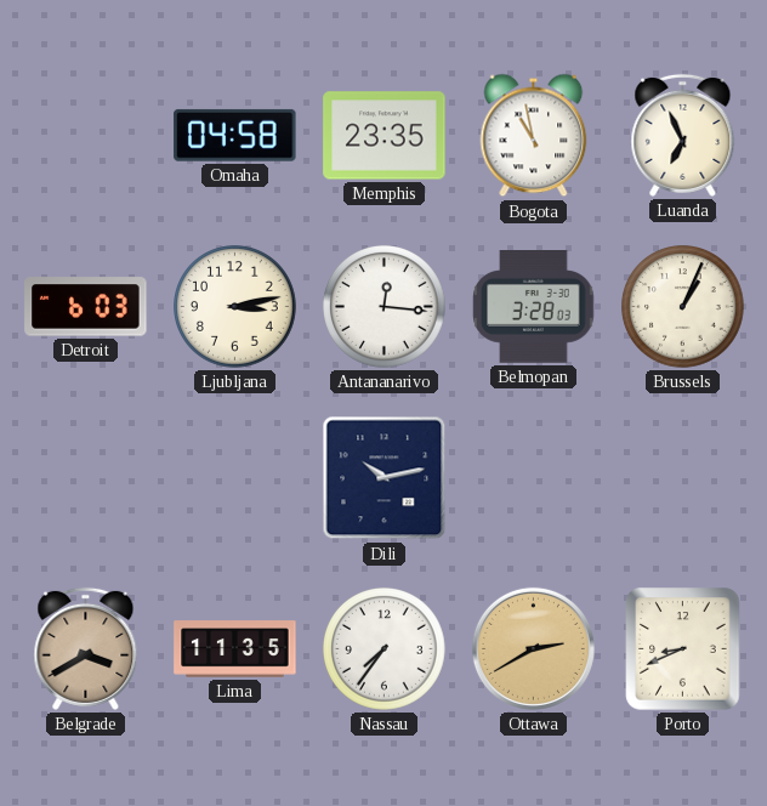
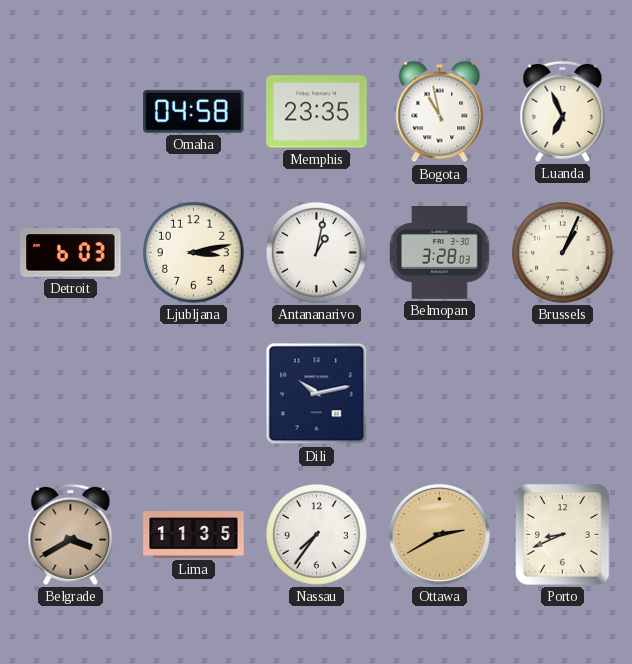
Antananarivo: 12:16 -> 1:02 (317, 253)
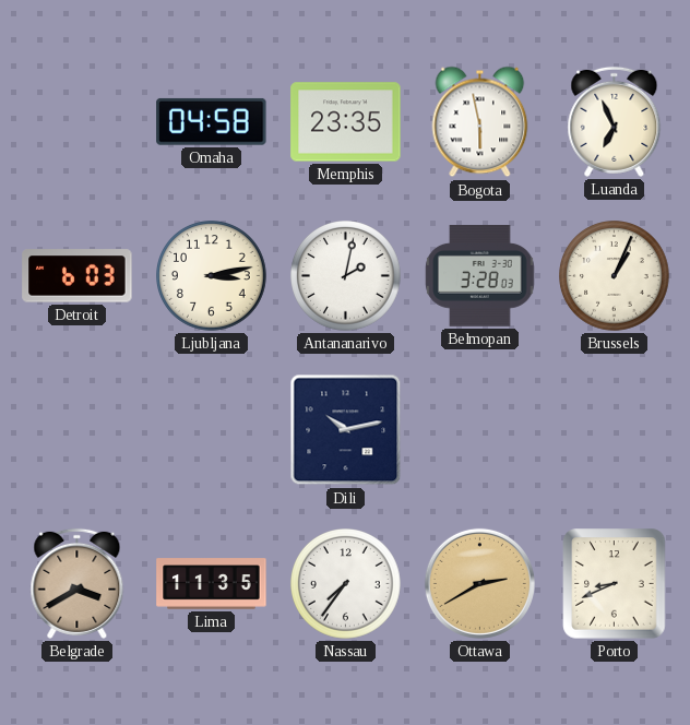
Bogota: 10:58 -> 5:58 (480, 122)
Antananarivo: 1:02 -> 2:02 (346, 276)
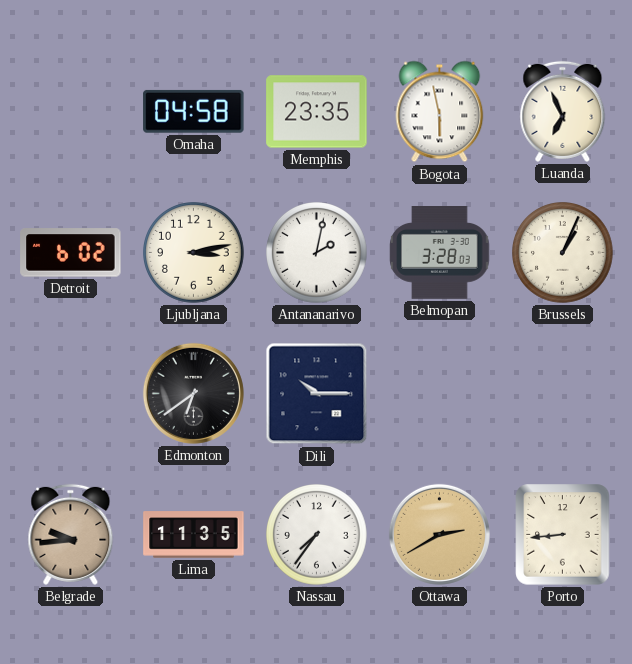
Detroit: 6:03 -> 6:02 (71, 253)
Edmonton: none -> 6:39 (193, 393)
Dili: 10:13 -> 10:15 (317, 394)
Belgrade: 3:40 -> 9:44 (71, 534)
Porto: 8:41 -> 8:44 (563, 535)
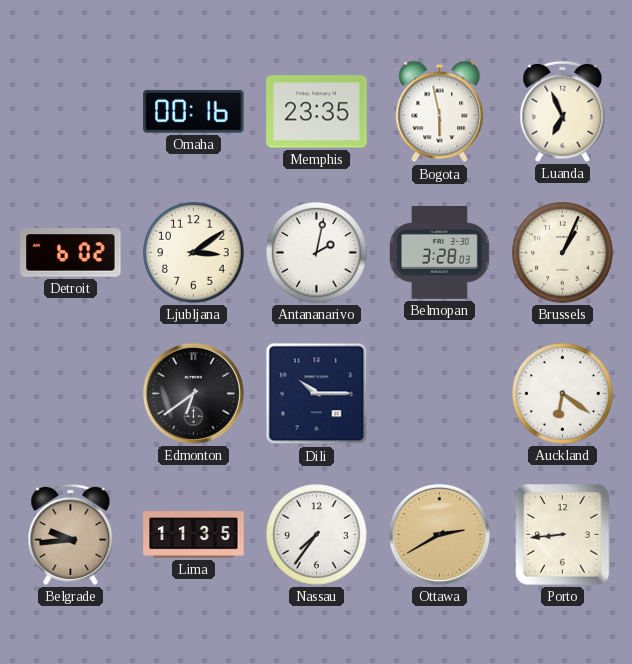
Omaha: 04:58 -> 00:16 (194, 111)
Ljubljana: 3:13 -> 3:09 (194, 253)
Auckland: none -> 6:21 (563, 394)
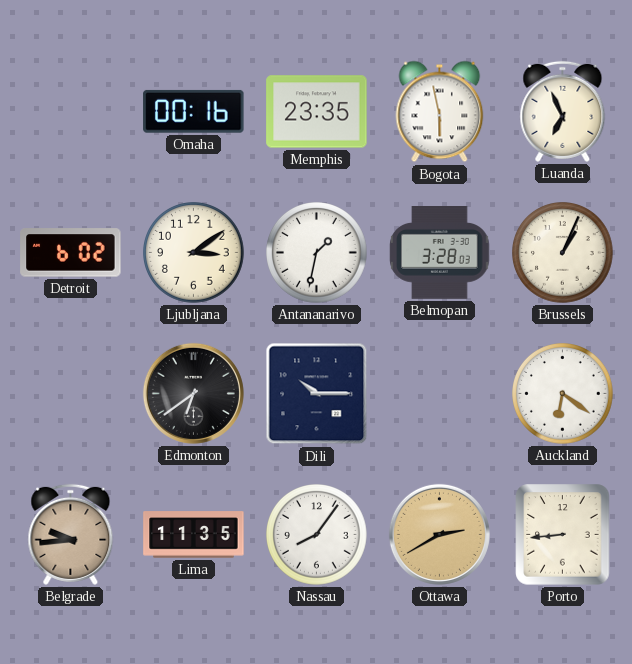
Antananarivo: 2:02 -> 1:32 (317, 253)
Nassau: 7:36 -> 8:06 (317, 535)
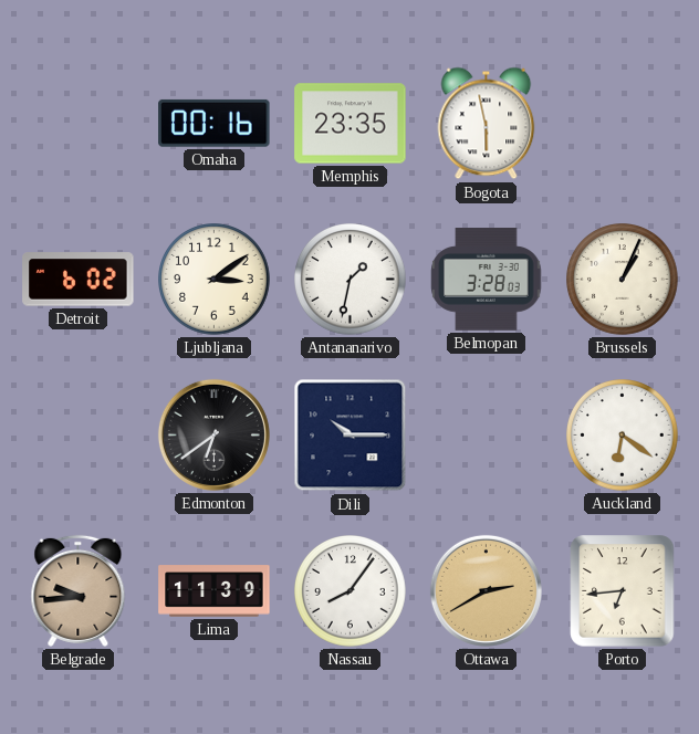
Luanda: 6:56 -> none (563, 111)
Lima: 11:35 -> 11:39 (215, 591)
Porto: 8:44 -> 6:44 (623, 591)
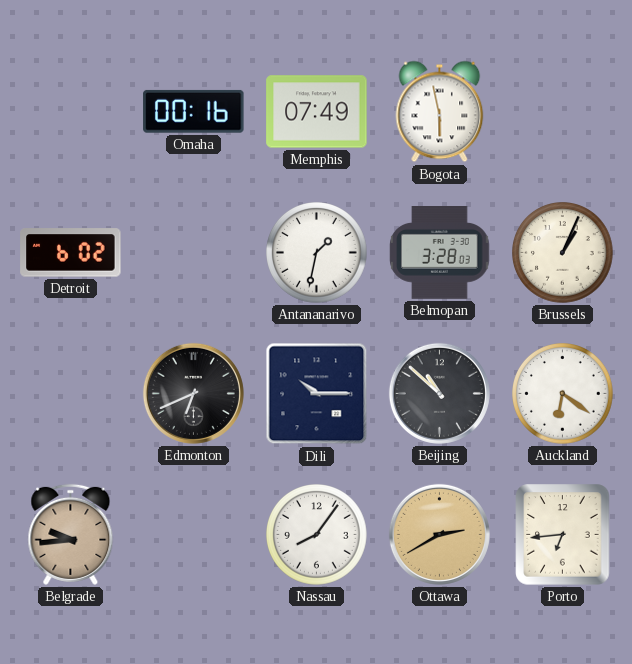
Memphis: 23:35 -> 07:49 (317, 112)
Ljubljana: 3:09 -> none (215, 280)
Edmonton: 6:39 -> 6:41 (193, 393)
Beijing: none -> 10:52 (439, 393)
Lima: 11:39 -> none (215, 591)
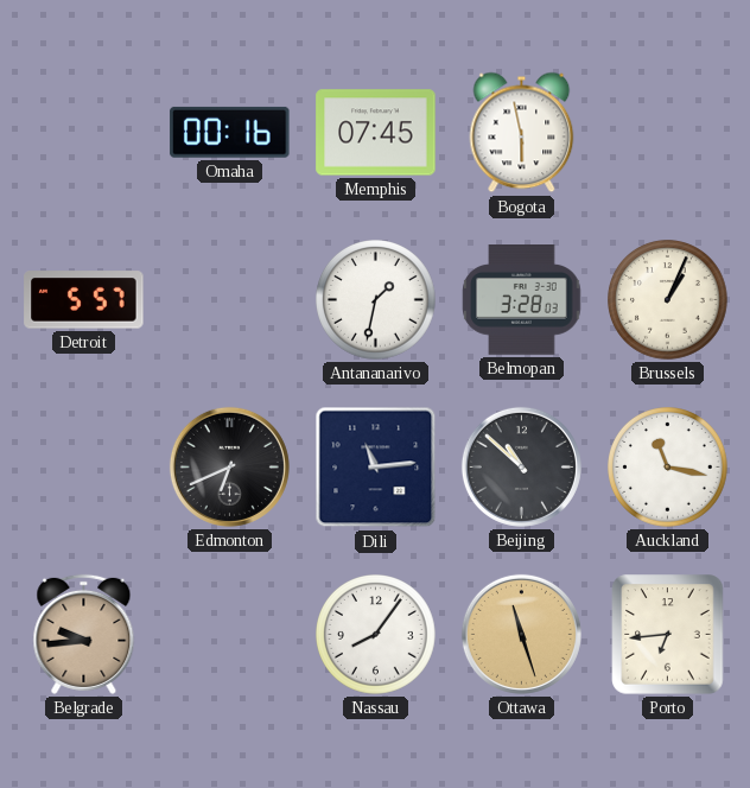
Memphis: 07:49 -> 07:45 (376, 133)
Detroit: 6:02 -> 5:57 (84, 300)
Dili: 10:15 -> 11:14 (376, 468)
Auckland: 6:21 -> 11:17 (668, 468)
Ottawa: 2:40 -> 11:27 (521, 634)
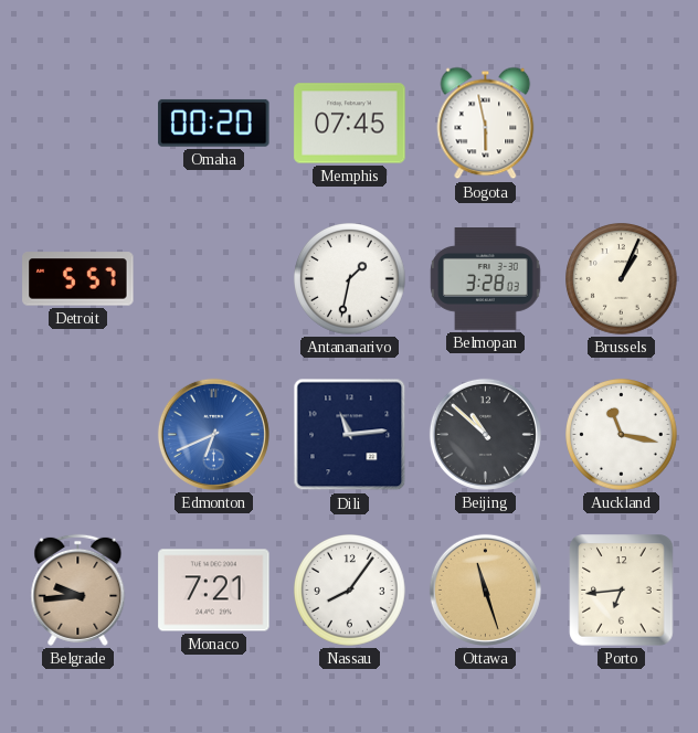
Omaha: 00:16 -> 00:20 (214, 123)
Edmonton dial: black -> blue (213, 434)
Monaco: none -> 7:21 (214, 591)
